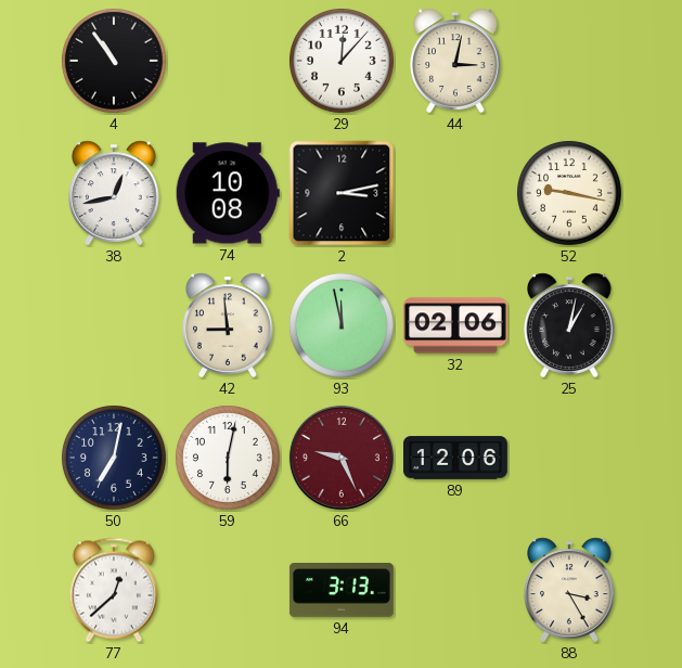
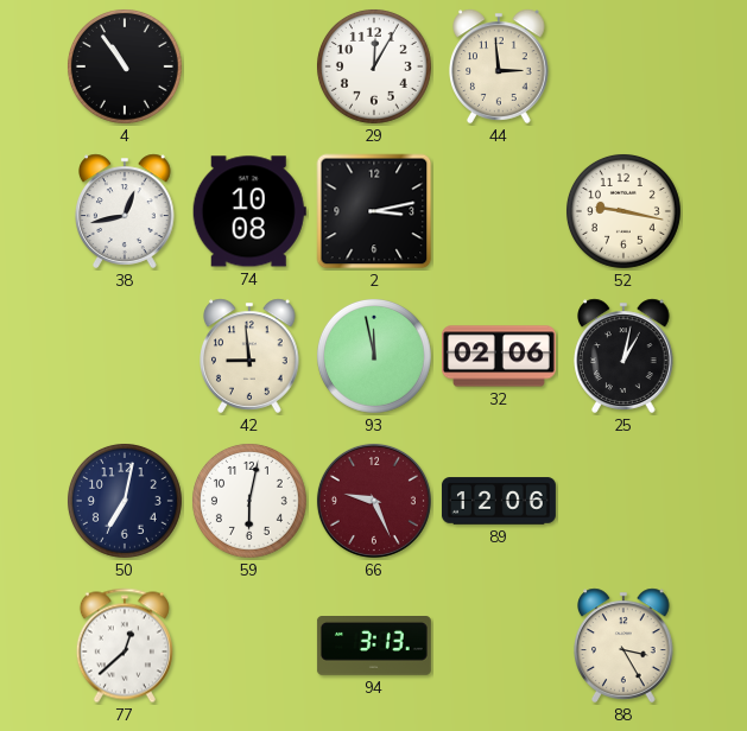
29: 12:07 -> 12:05 (374, 66)
44: 3:02 -> 2:59 (499, 66)
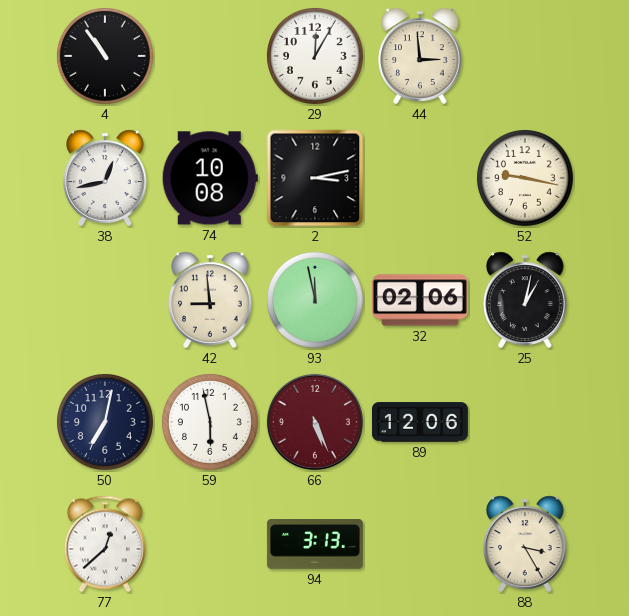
59: 6:02 -> 5:58 (210, 422)
66: 9:26 -> 5:26 (315, 422)
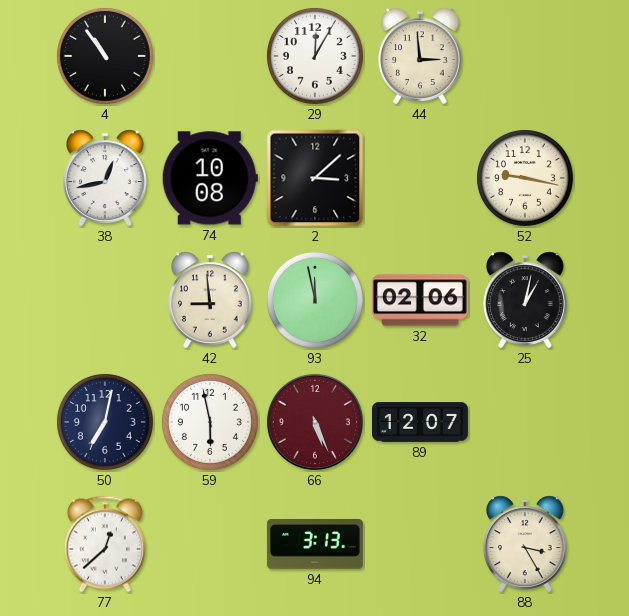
2: 3:13 -> 3:08 (315, 178)
89: 12:06 -> 12:07 (420, 422)
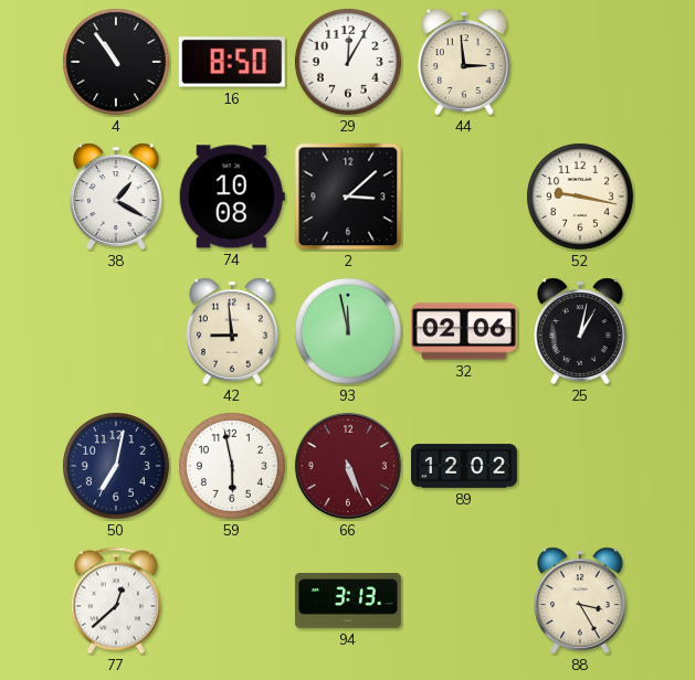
16: none -> 8:50 (232, 62)
38: 12:43 -> 1:20 (116, 196)
89: 12:07 -> 12:02 (464, 466)
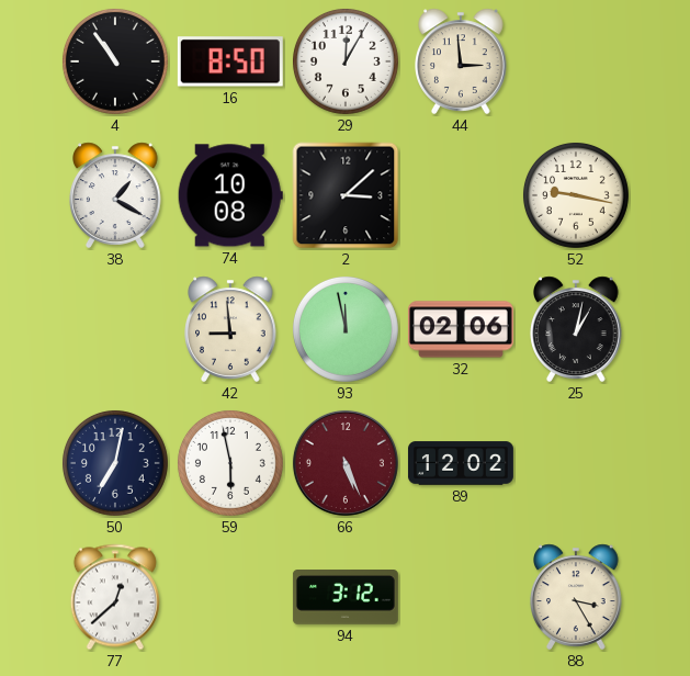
94: 3:13 -> 3:12 (346, 598)
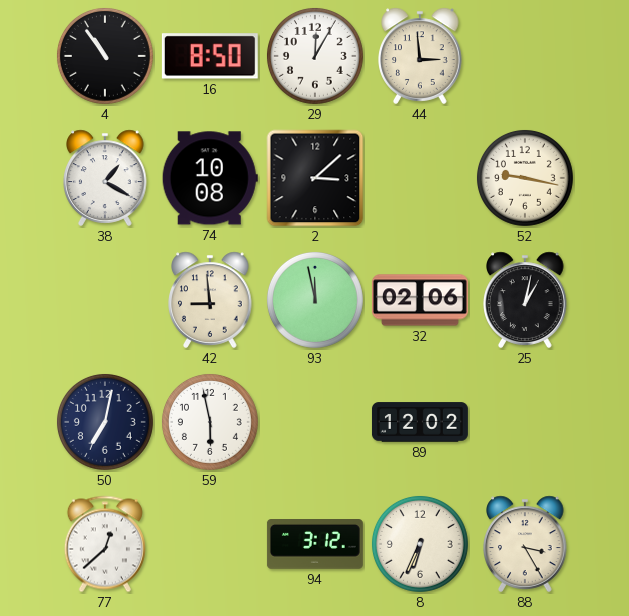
66: 5:26 -> none (346, 463)
8: none -> 6:34 (420, 544)
